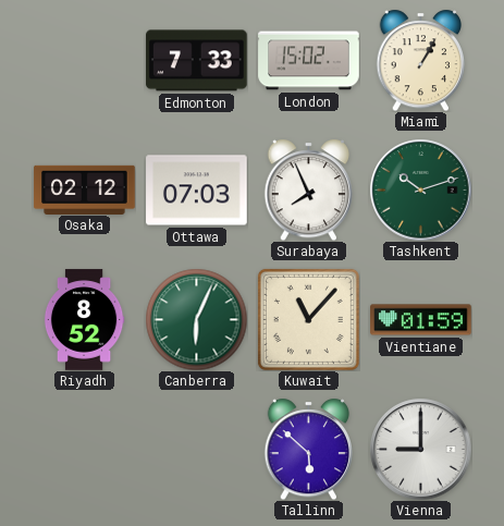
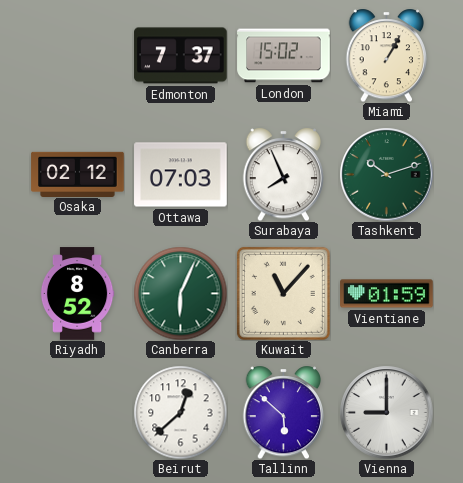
Edmonton: 7:33 -> 7:37 (181, 56)
Beirut: none -> 12:38 (180, 412)
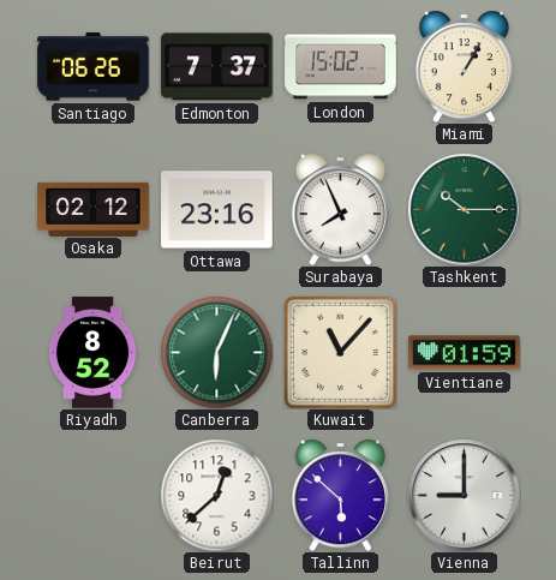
Santiago: none -> 06:26 (94, 67)
Ottawa: 07:03 -> 23:16 (217, 210)
Tashkent: 10:12 -> 10:15 (464, 209)
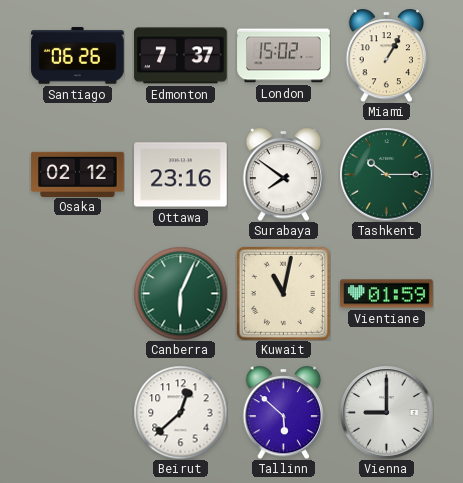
Surabaya: 7:56 -> 7:51 (284, 174)
Riyadh: 8:52 -> none (92, 353)
Kuwait: 11:07 -> 11:02 (283, 293)
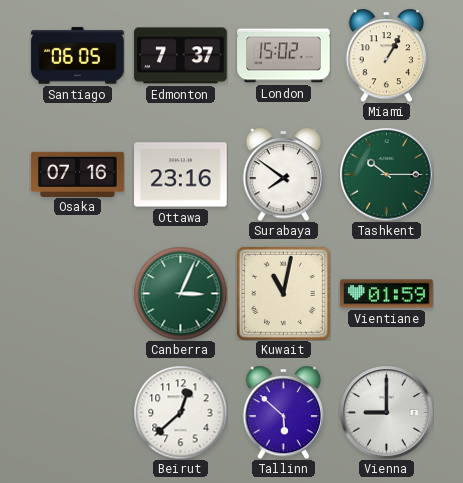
Santiago: 06:26 -> 06:05 (78, 56)
Osaka: 02:12 -> 07:16 (78, 174)
Canberra: 6:04 -> 3:04 (180, 293)
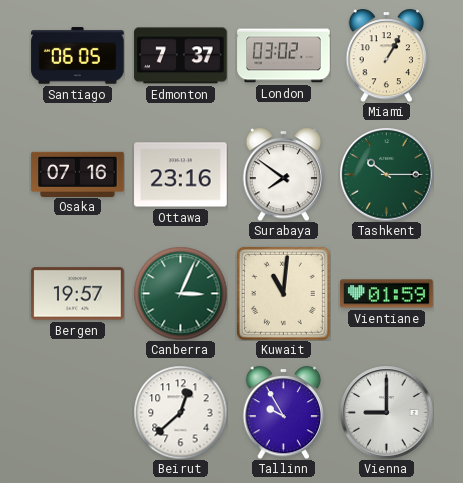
London: 15:02 -> 03:02 (284, 56)
Bergen: none -> 19:57 (78, 294)
Kuwait: 11:02 -> 11:01 (283, 293)
Tallinn: 5:52 -> 9:55 (284, 412)
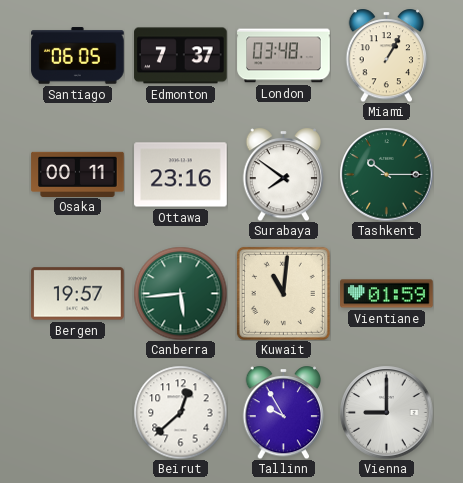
London: 03:02 -> 03:48 (284, 56)
Osaka: 07:16 -> 00:11 (78, 174)
Canberra: 3:04 -> 5:44 (180, 293)
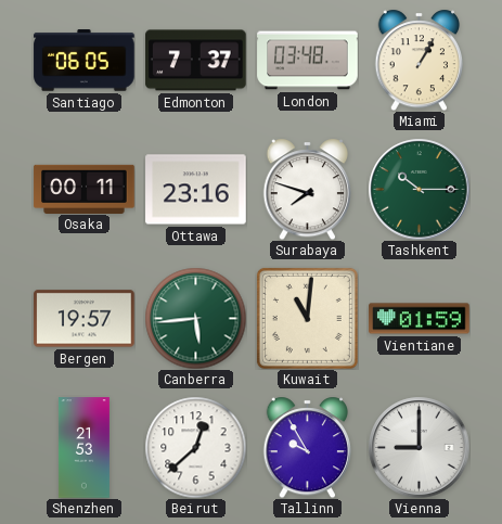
Surabaya: 7:51 -> 7:48 (308, 189)
Shenzhen: none -> 21:53 (83, 448)
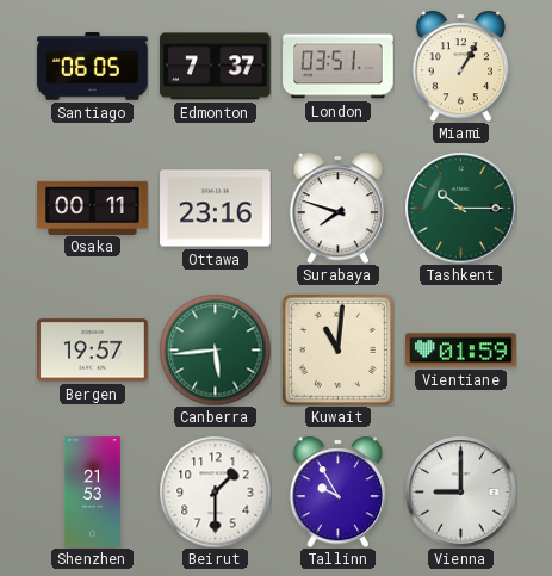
London: 03:48 -> 03:51 (339, 67)
Beirut: 12:38 -> 1:30 (215, 491)
